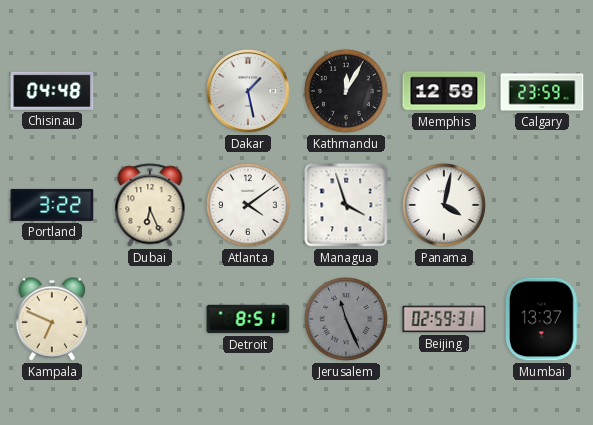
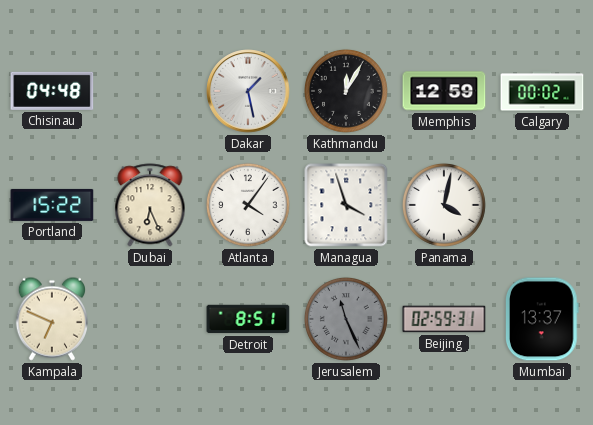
Calgary: 23:59 -> 00:02 (542, 91)
Portland: 3:22 -> 15:22 (52, 205)
Atlanta: 4:09 -> 4:06 (249, 205)
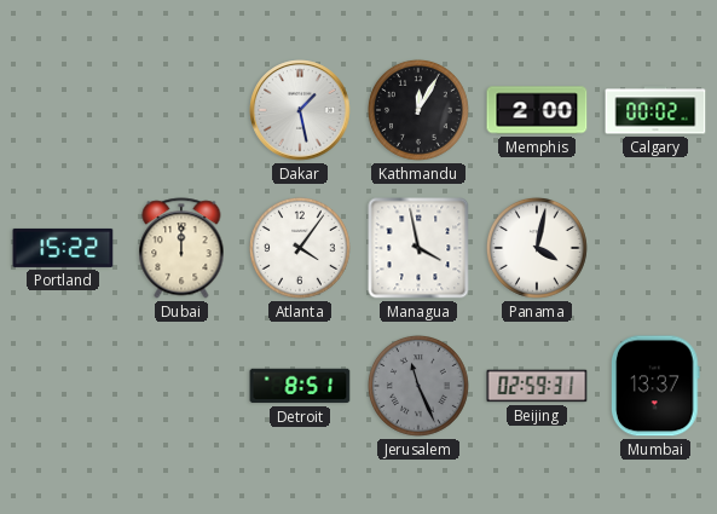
Chisinau: 04:48 -> none (52, 91)
Memphis: 12:59 -> 2:00 (537, 110)
Dubai: 6:26 -> 12:00 (181, 248)
Managua: 3:57 -> 3:58 (418, 248)
Kampala: 6:49 -> none (51, 319)
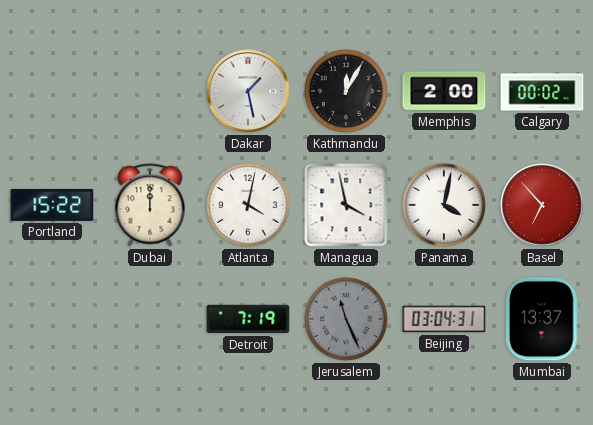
Atlanta: 4:06 -> 4:02 (249, 205)
Basel: none -> 6:53 (542, 205)
Detroit: 8:51 -> 7:19 (248, 319)
Beijing: 02:59 -> 03:04 (444, 319)
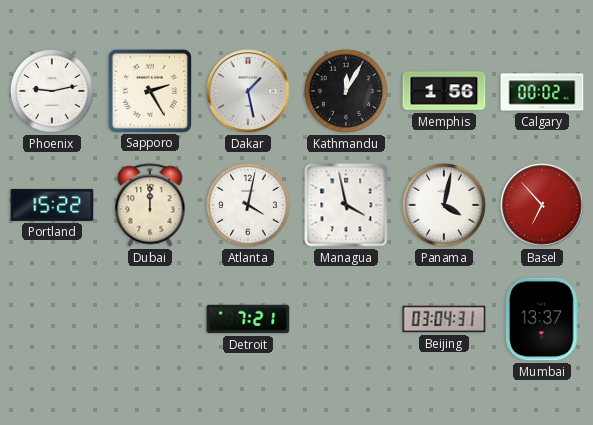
Phoenix: none -> 9:13 (53, 91)
Sapporo: none -> 2:25 (149, 90)
Memphis: 2:00 -> 1:56 (444, 91)
Detroit: 7:19 -> 7:21 (248, 319)
Jerusalem: 11:26 -> none (347, 319)
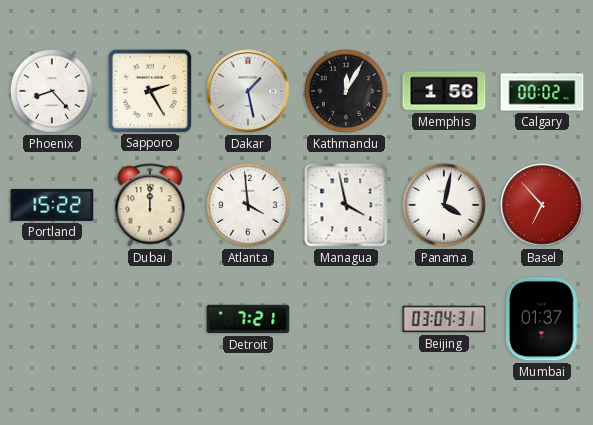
Phoenix: 9:13 -> 8:23 (53, 91)
Atlanta: 4:02 -> 3:59 (249, 205)
Mumbai: 13:37 -> 01:37 (542, 319)
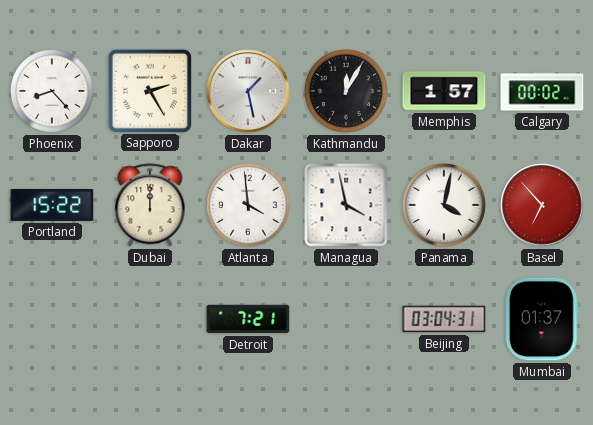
Memphis: 1:56 -> 1:57 (444, 91)
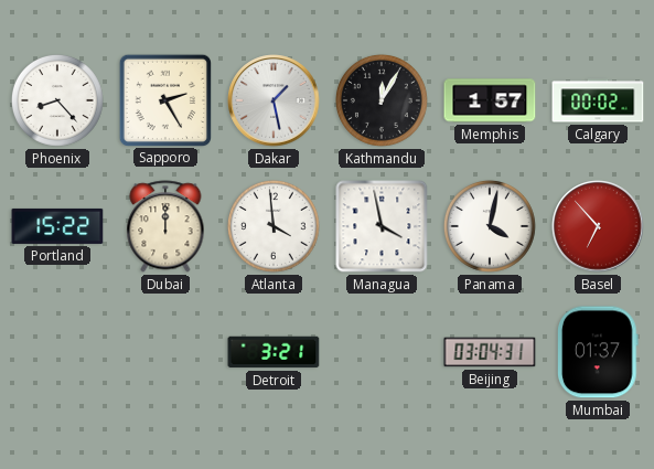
Detroit: 7:21 -> 3:21 (274, 352)
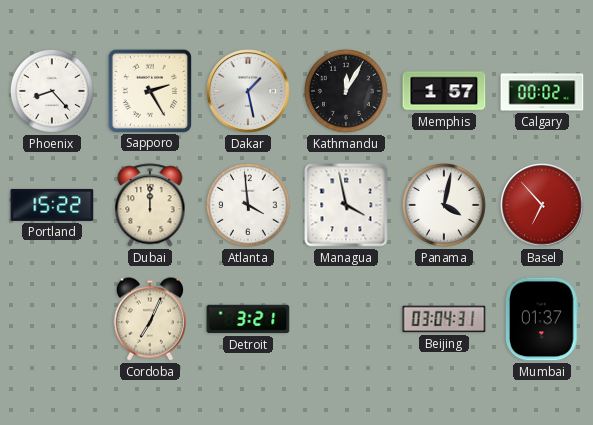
Cordoba: none -> 7:04 (149, 319)
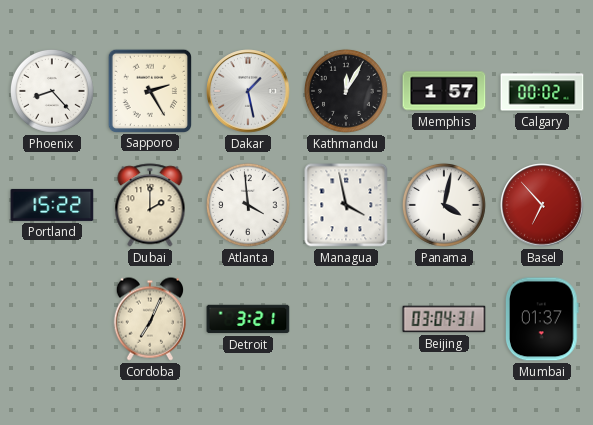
Dubai: 12:00 -> 2:00 (150, 205)
